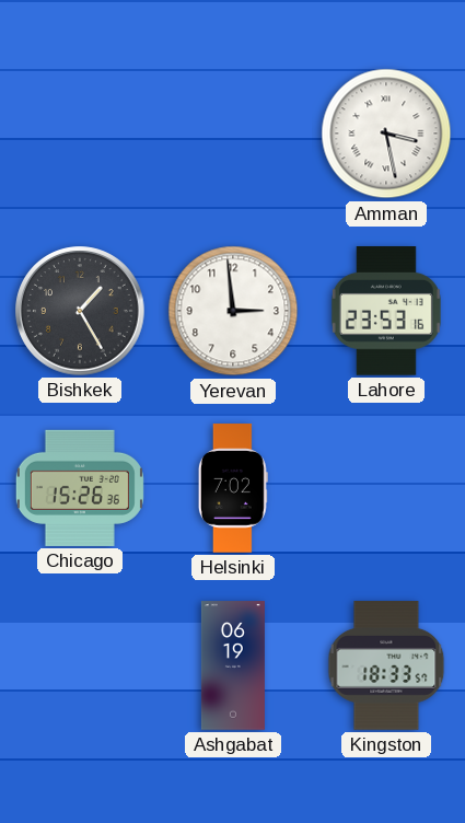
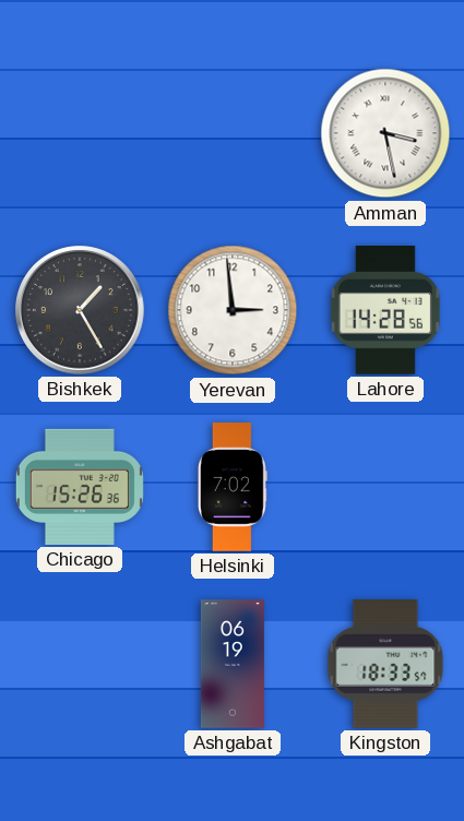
Lahore: 23:53 -> 14:28 (385, 311)
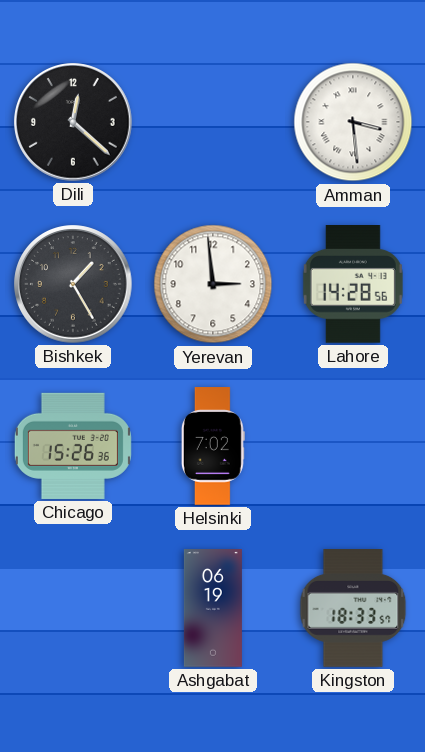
Dili: none -> 12:22 (73, 122)
Amman: 3:28 -> 3:29 (353, 122)
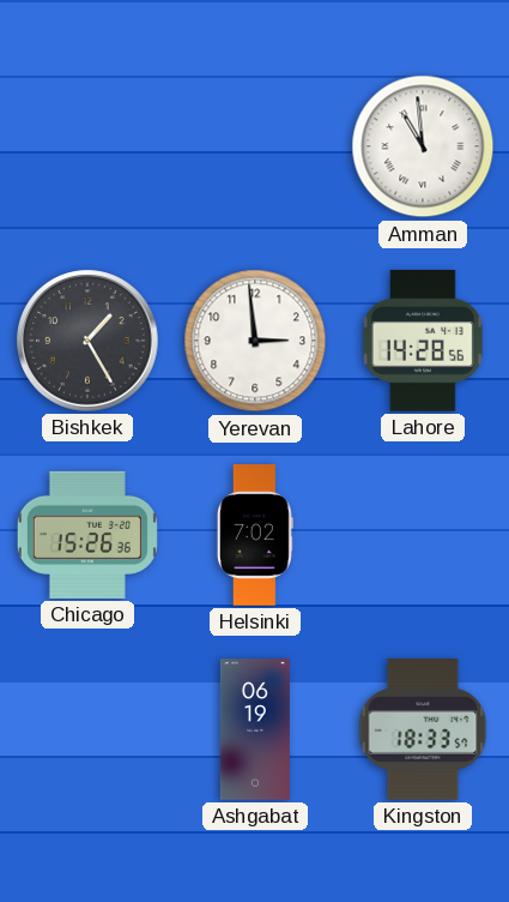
Dili: 12:22 -> none (73, 122)
Amman: 3:29 -> 10:59 (423, 146)
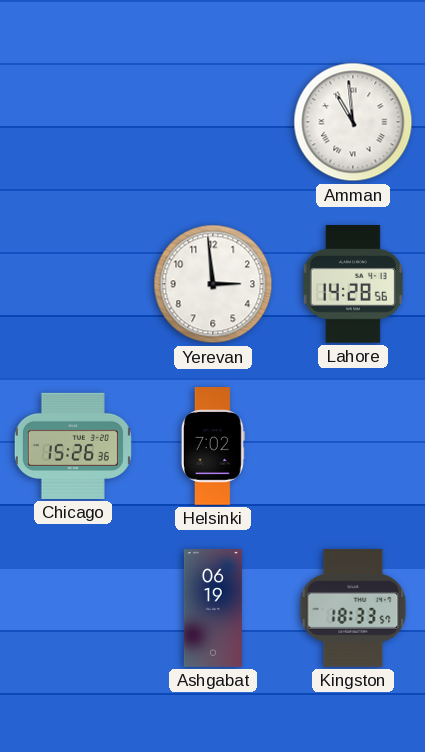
Bishkek: 1:25 -> none (87, 341)
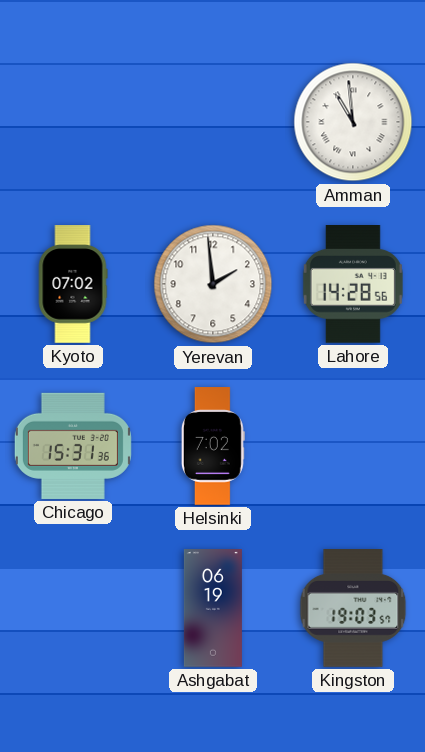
Kyoto: none -> 07:02 (73, 284)
Yerevan: 2:59 -> 1:59 (213, 284)
Chicago: 15:26 -> 15:31 (73, 446)
Kingston: 18:33 -> 19:03 (353, 608)
